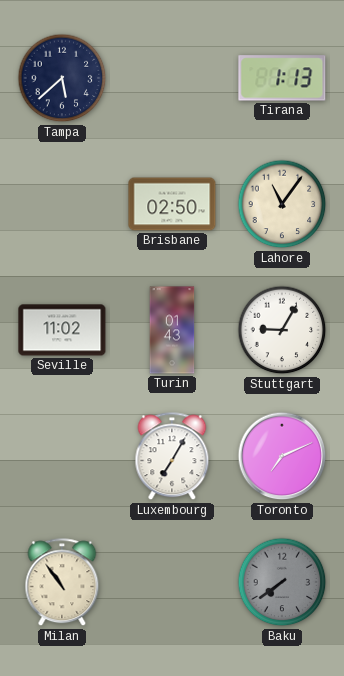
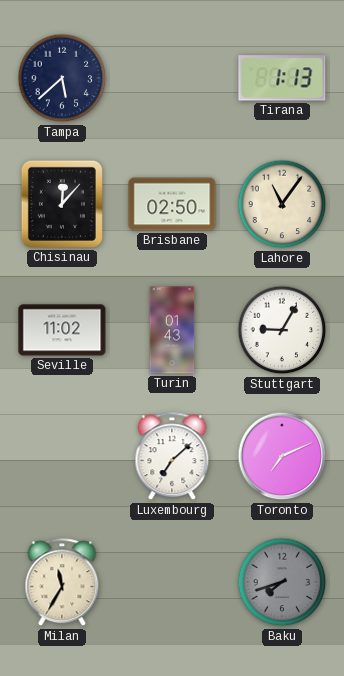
Chisinau: none -> 12:07 (62, 204)
Luxembourg: 7:05 -> 7:08 (172, 457)
Milan: 10:54 -> 11:35 (62, 583)
Baku: 7:39 -> 7:42 (282, 582)
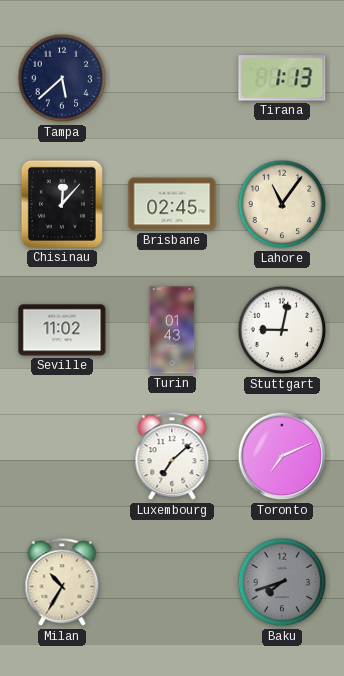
Brisbane: 02:50 -> 02:45 (172, 204)
Stuttgart: 9:05 -> 9:02 (282, 330)
Milan: 11:35 -> 10:35 (62, 583)
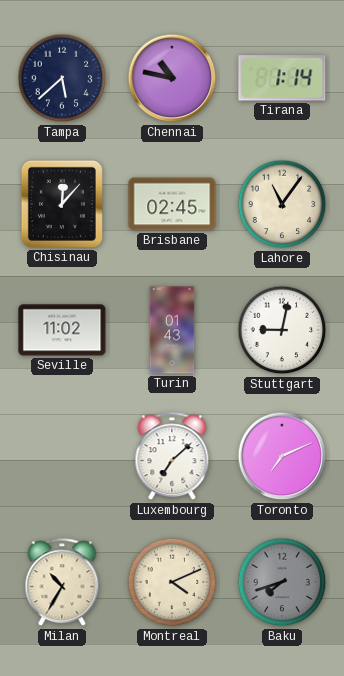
Chennai: none -> 10:47 (172, 78)
Tirana: 1:13 -> 1:14 (282, 78)
Montreal: none -> 4:11 (172, 582)
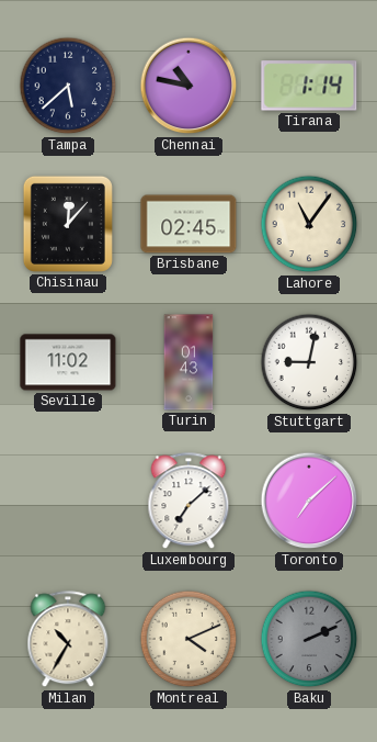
Toronto: 7:11 -> 7:08 (309, 501)
Baku: 7:42 -> 2:11 (309, 639)
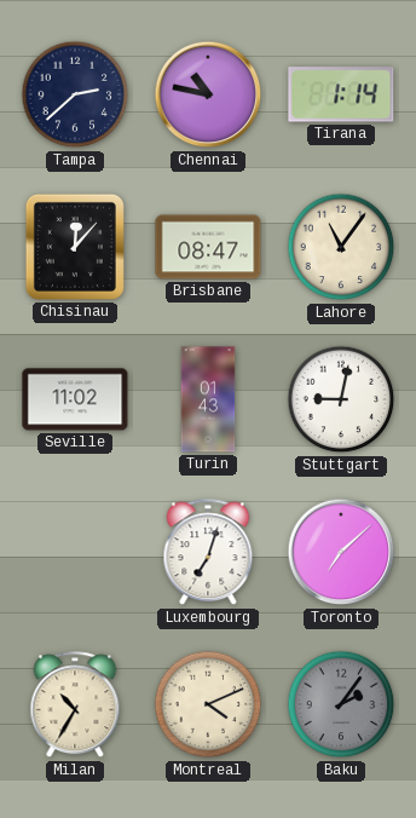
Tampa: 5:38 -> 2:38 (75, 94)
Brisbane: 02:45 -> 08:47 (208, 247)
Luxembourg: 7:08 -> 7:03 (208, 553)
Baku: 2:11 -> 2:06 (341, 704)
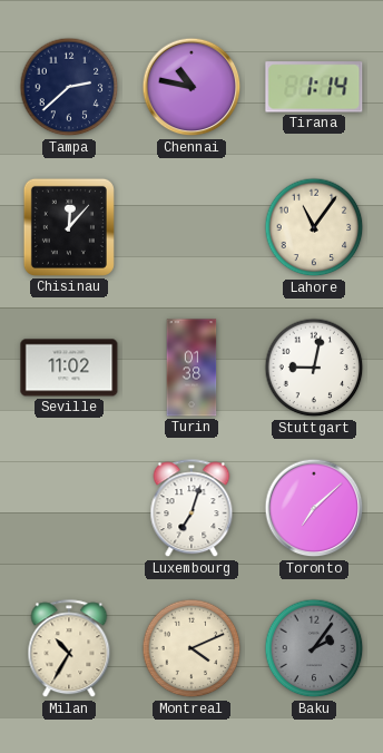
Brisbane: 08:47 -> none (208, 247)
Turin: 01:43 -> 01:38 (191, 368)
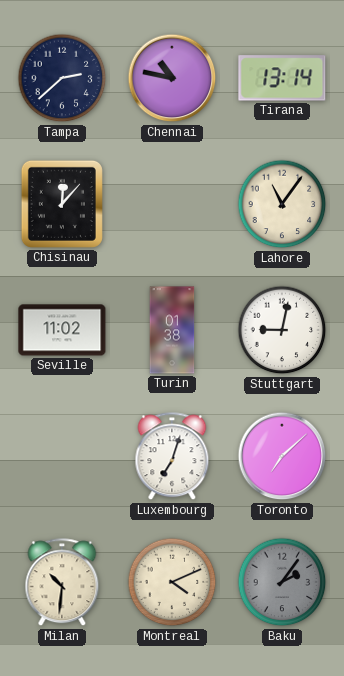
Tirana: 1:14 -> 13:14 (282, 78)
Milan: 10:35 -> 10:31 (62, 583)
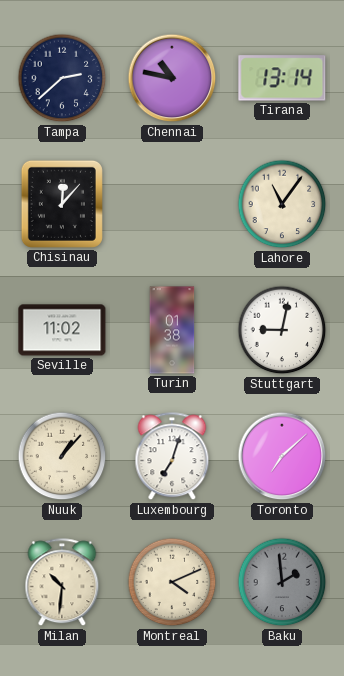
Nuuk: none -> 1:07 (62, 456)
Baku: 2:06 -> 1:59 (282, 582)
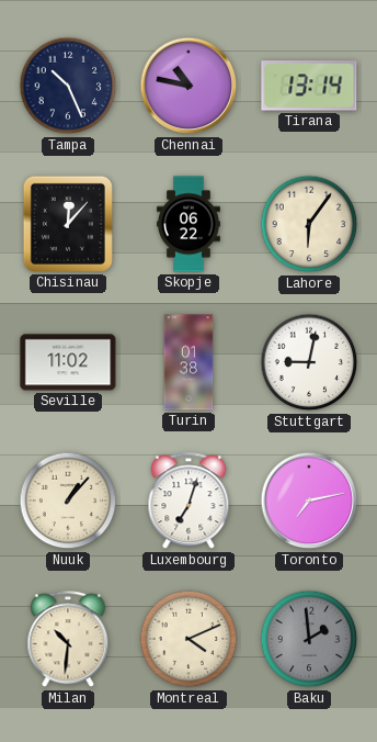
Tampa: 2:38 -> 10:26 (68, 86)
Skopje: none -> 06:22 (190, 224)
Lahore: 11:06 -> 6:06 (309, 224)
Toronto: 7:08 -> 7:13 (309, 501)
